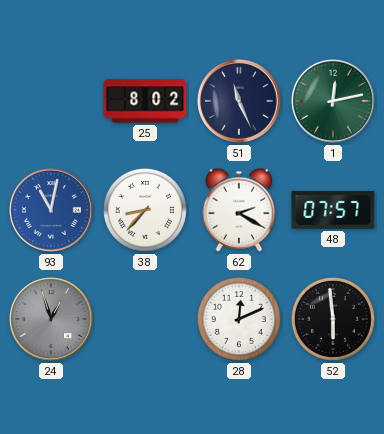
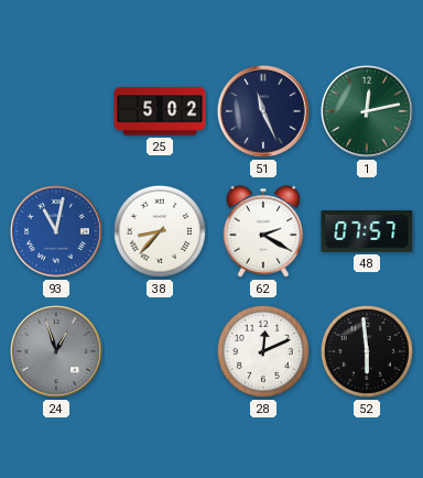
25: 8:02 -> 5:02 (160, 111)
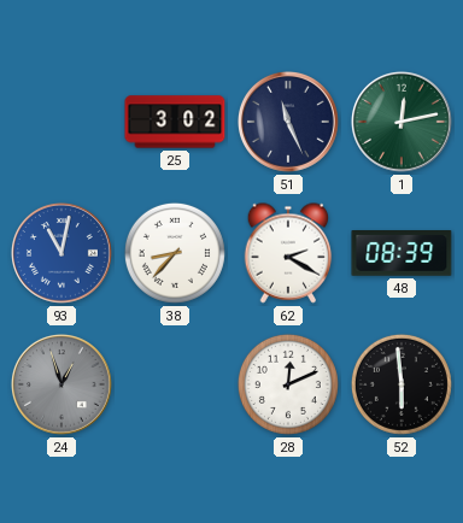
25: 5:02 -> 3:02 (175, 122)
48: 07:57 -> 08:39 (402, 254)
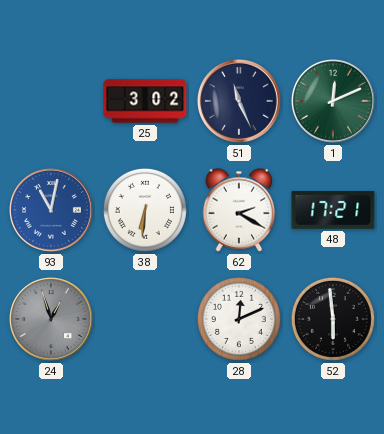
1: 12:13 -> 12:11 (334, 102)
38: 8:37 -> 6:31 (145, 210)
48: 08:39 -> 17:21 (333, 211)
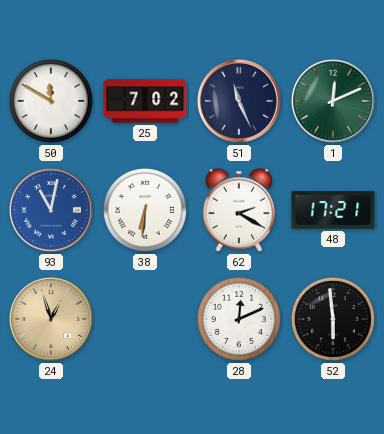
50: none -> 11:50 (51, 101)
25: 3:02 -> 7:02 (145, 101)
24 dial: grey -> champagne (52, 320)
